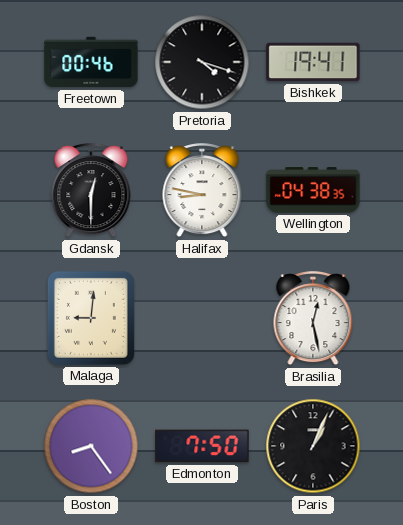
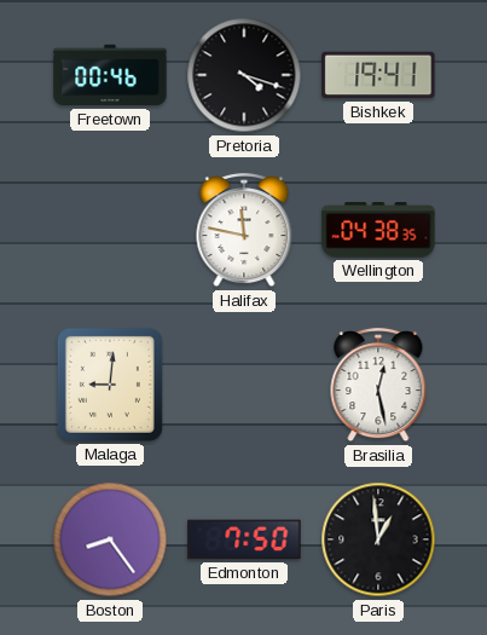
Gdansk: 12:30 -> none (91, 191)
Halifax: 8:47 -> 11:47 (244, 231)
Paris: 1:04 -> 12:59 (378, 539)
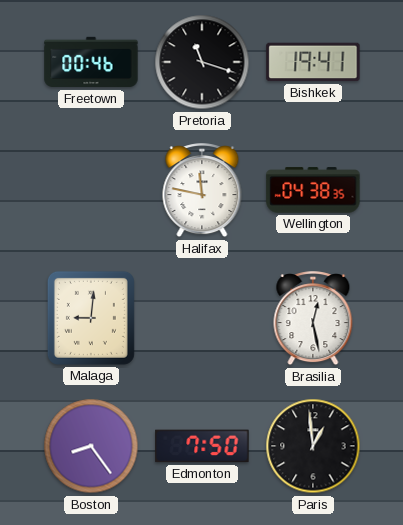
Pretoria: 4:18 -> 11:18 (202, 62)
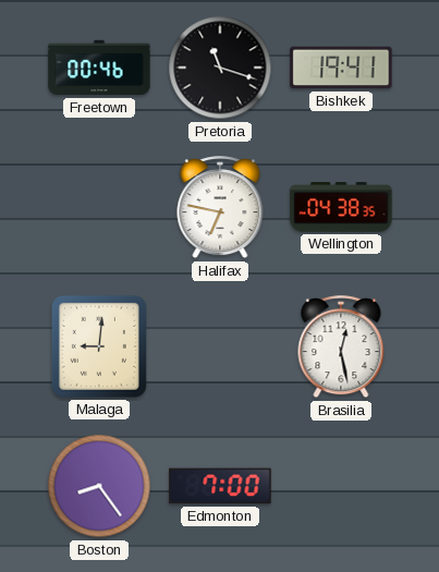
Halifax: 11:47 -> 6:47 (220, 208)
Edmonton: 7:50 -> 7:00 (220, 486)
Paris: 12:59 -> none (313, 446)
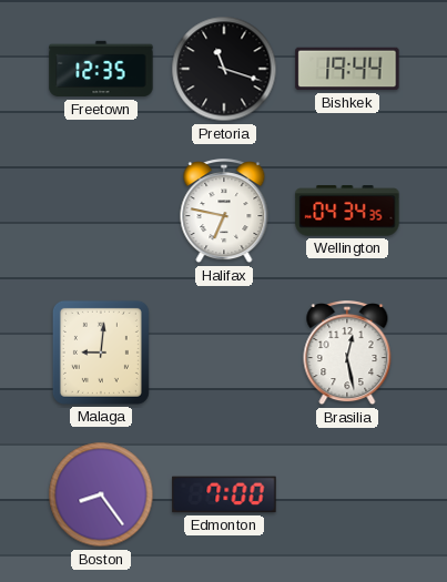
Freetown: 00:46 -> 12:35 (101, 69)
Bishkek: 19:41 -> 19:44 (347, 69)
Wellington: 04:38 -> 04:34 (347, 211)
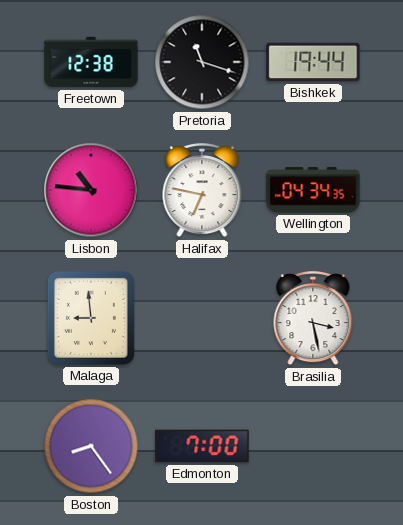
Freetown: 12:35 -> 12:38 (91, 62)
Lisbon: none -> 10:46 (91, 190)
Malaga: 9:01 -> 8:59 (91, 318)
Brasilia: 12:28 -> 3:28 (313, 319)
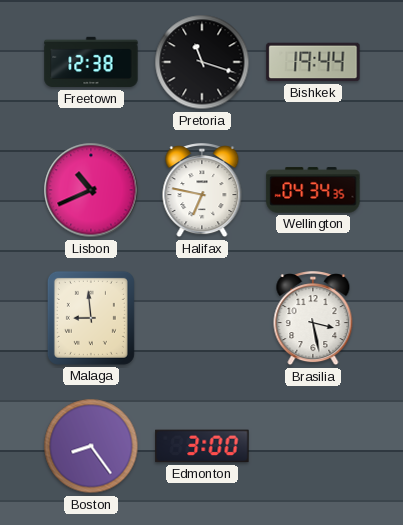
Lisbon: 10:46 -> 10:41 (91, 190)
Edmonton: 7:00 -> 3:00 (202, 446)
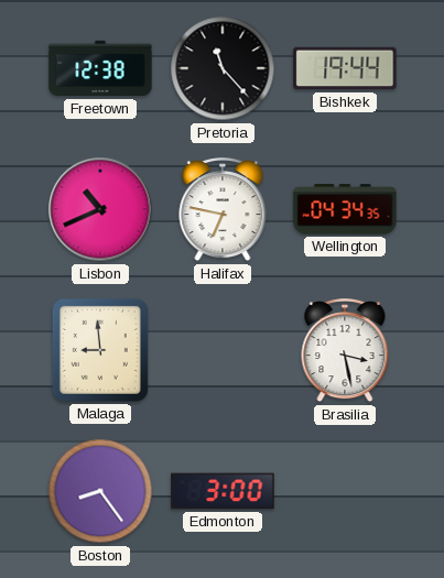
Pretoria: 11:18 -> 11:23 (223, 68)
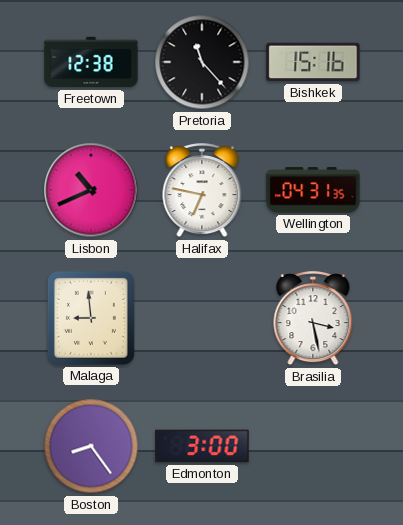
Bishkek: 19:44 -> 15:16 (313, 62)
Wellington: 04:34 -> 04:31 (313, 190)
